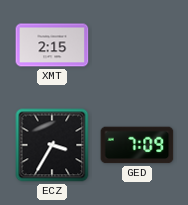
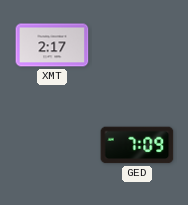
XMT: 2:15 -> 2:17 (52, 45)
ECZ: 3:35 -> none (52, 145)
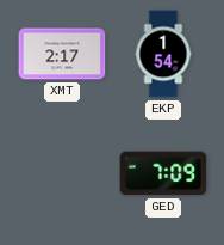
EKP: none -> 1:54 (163, 54)
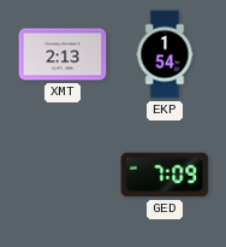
XMT: 2:17 -> 2:13 (63, 54)
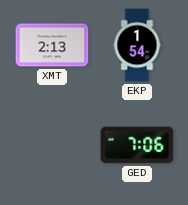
GED: 7:09 -> 7:06 (137, 145)
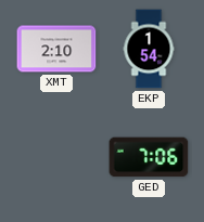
XMT: 2:13 -> 2:10 (56, 49)
